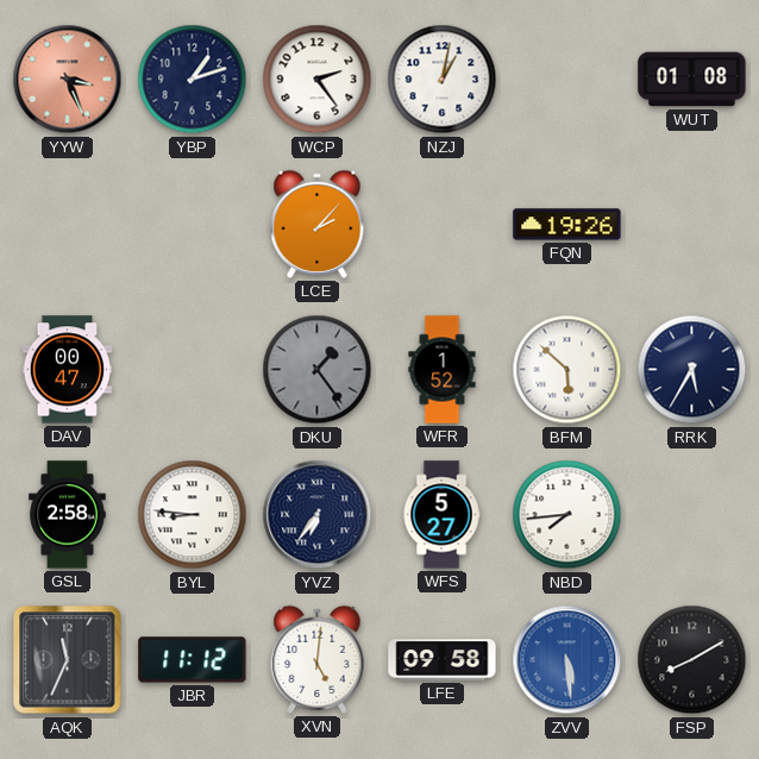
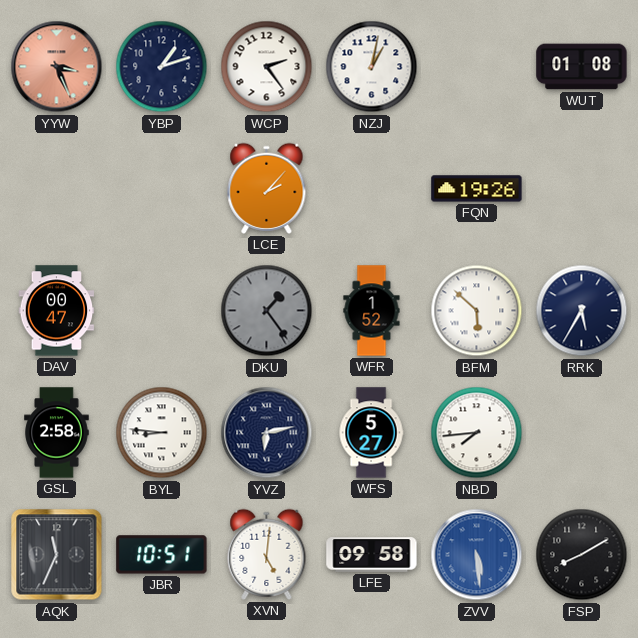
YVZ: 6:36 -> 6:13 (267, 433)
JBR: 11:12 -> 10:51 (162, 555)
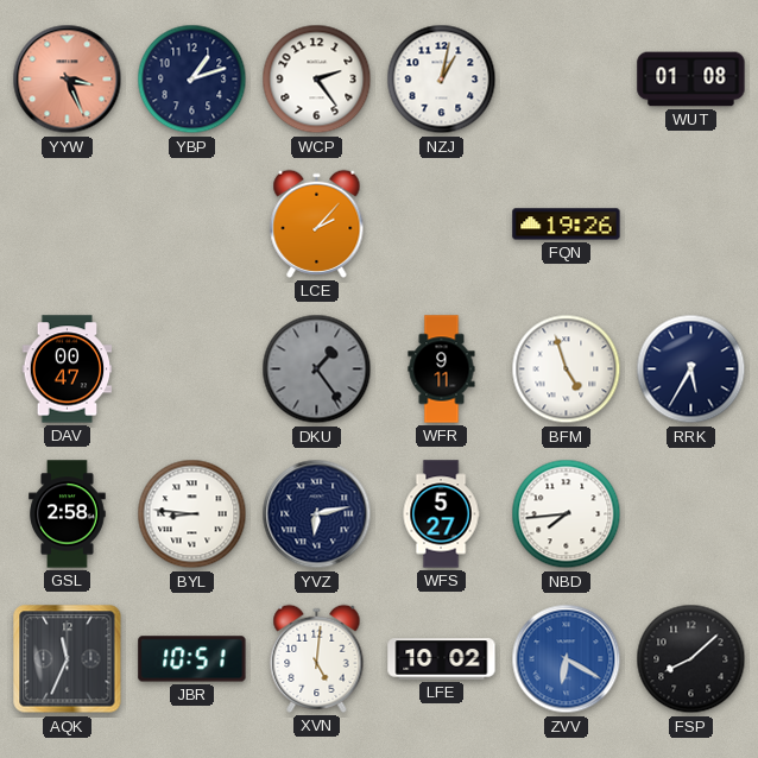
WFR: 1:52 -> 9:11 (442, 369)
BFM: 5:52 -> 4:57 (567, 369)
LFE: 09:58 -> 10:02 (442, 659)
ZVV: 5:29 -> 6:20 (567, 659)
FSP: 8:10 -> 8:08 (691, 659)
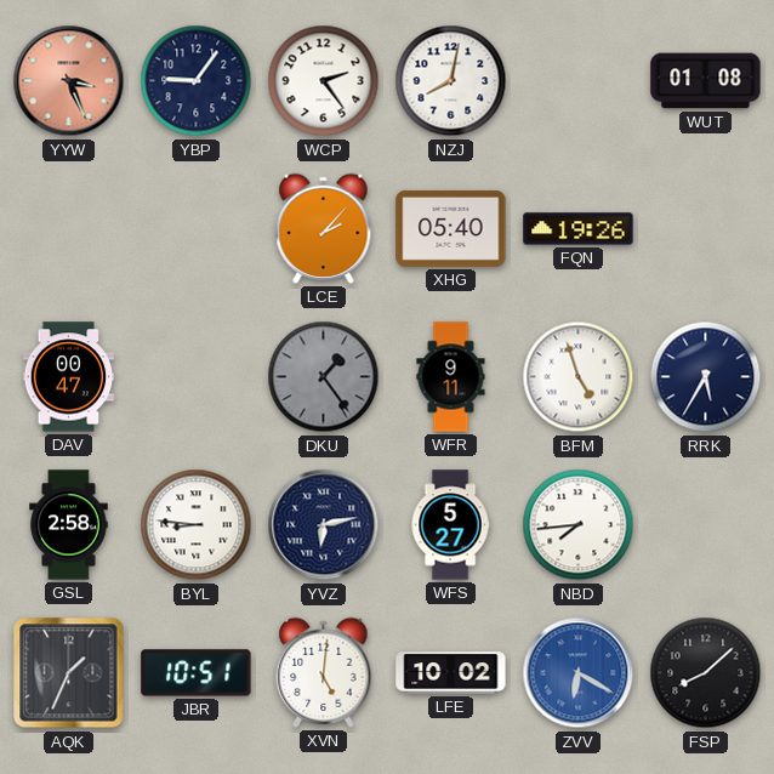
YBP: 1:12 -> 9:06 (197, 81)
NZJ: 1:02 -> 8:02 (451, 81)
XHG: none -> 05:40 (451, 228)
AQK: 11:34 -> 1:34 (69, 673)
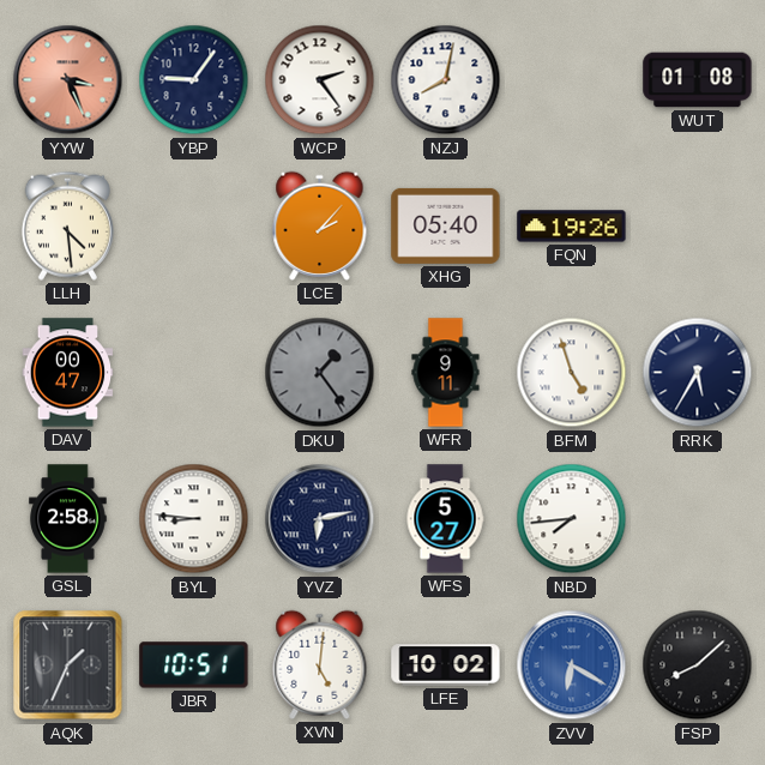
LLH: none -> 4:29 (67, 225)
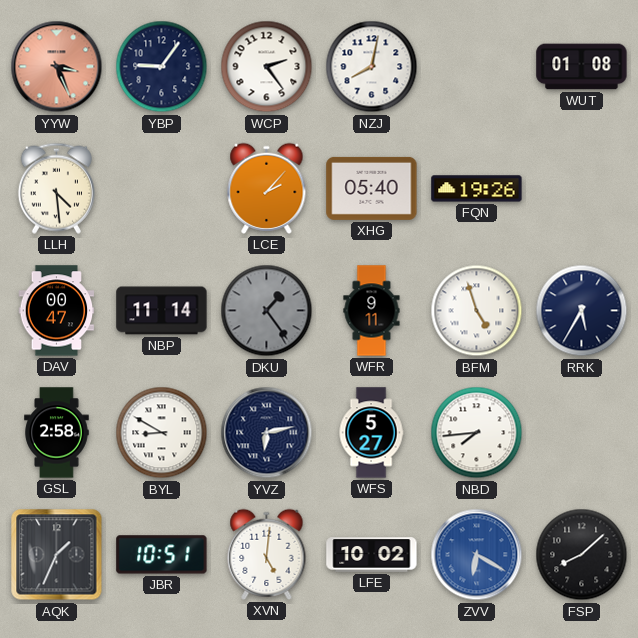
NBP: none -> 11:14 (162, 311)
BYL: 8:46 -> 8:50 (162, 433)
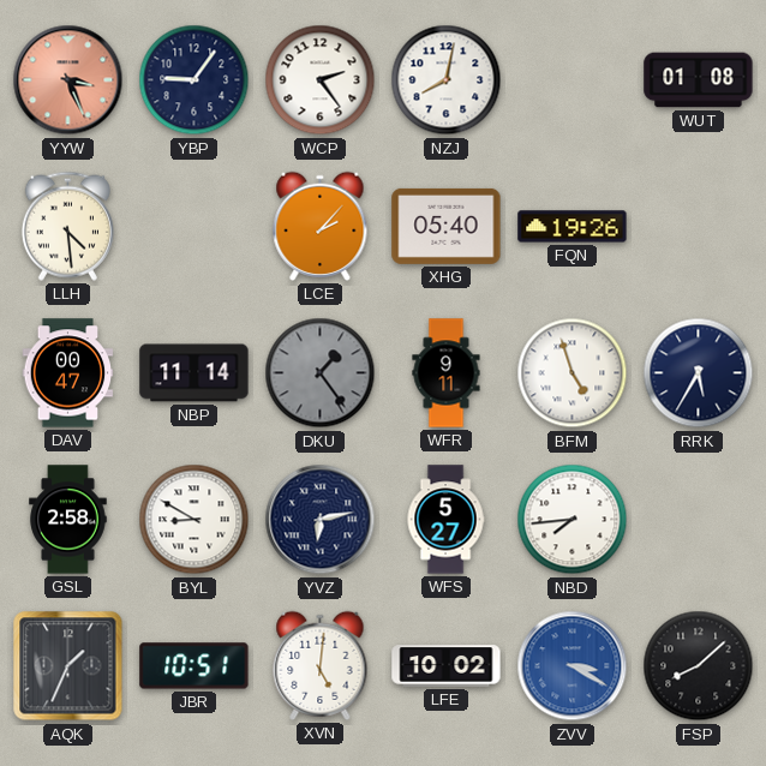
ZVV: 6:20 -> 3:20 (573, 666)
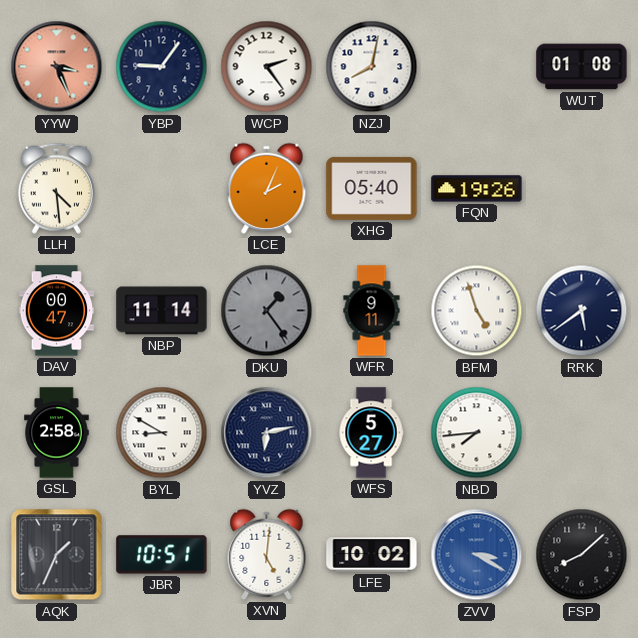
LCE: 2:07 -> 2:04 (267, 188)
RRK: 5:35 -> 5:39 (582, 311)
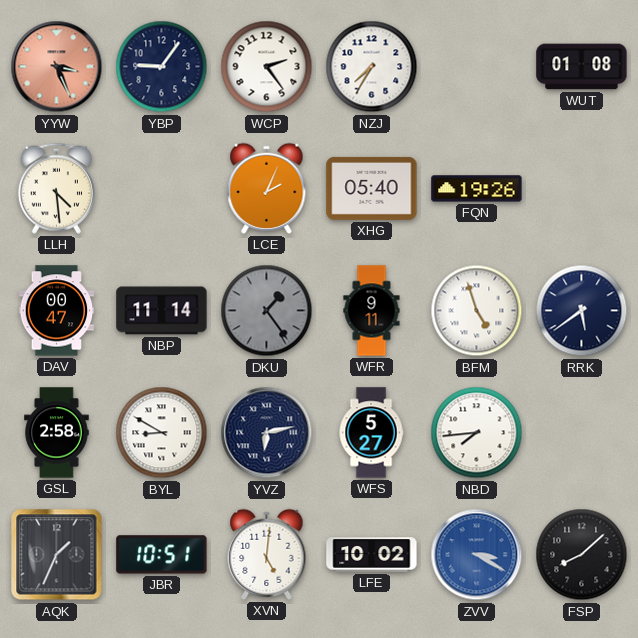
NZJ: 8:02 -> 7:35 (372, 67)
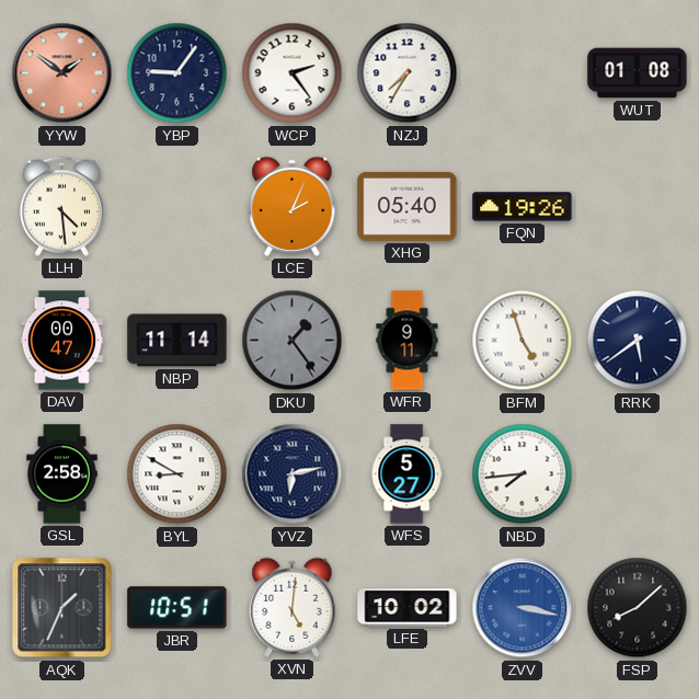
YYW: 3:26 -> 1:51 (62, 73)
ZVV: 3:20 -> 3:17 (523, 608)
